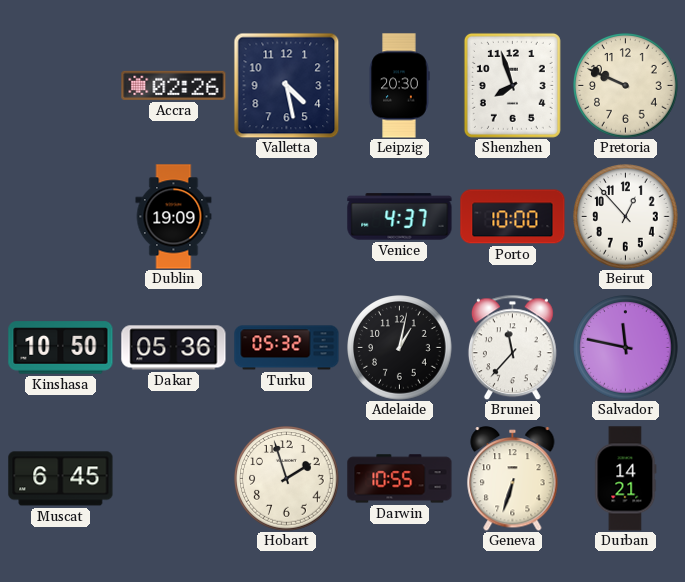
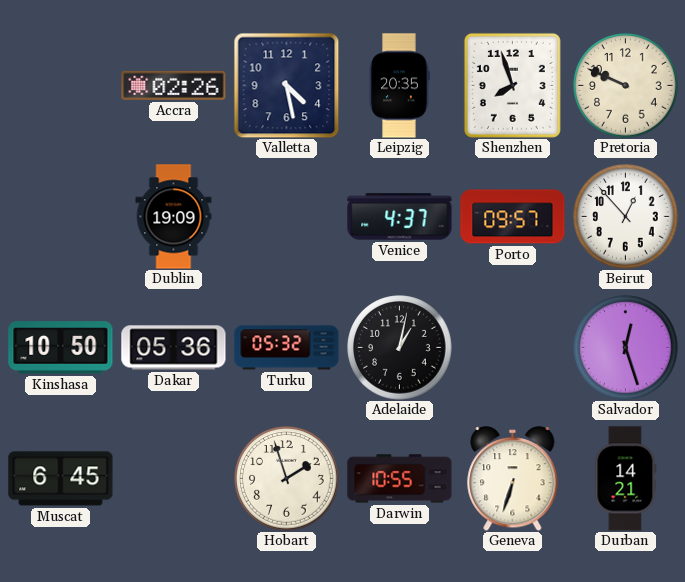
Leipzig: 20:30 -> 20:35 (399, 86)
Porto: 10:00 -> 09:57 (513, 217)
Brunei: 11:37 -> none (512, 347)
Salvador: 11:47 -> 12:27 (626, 348)
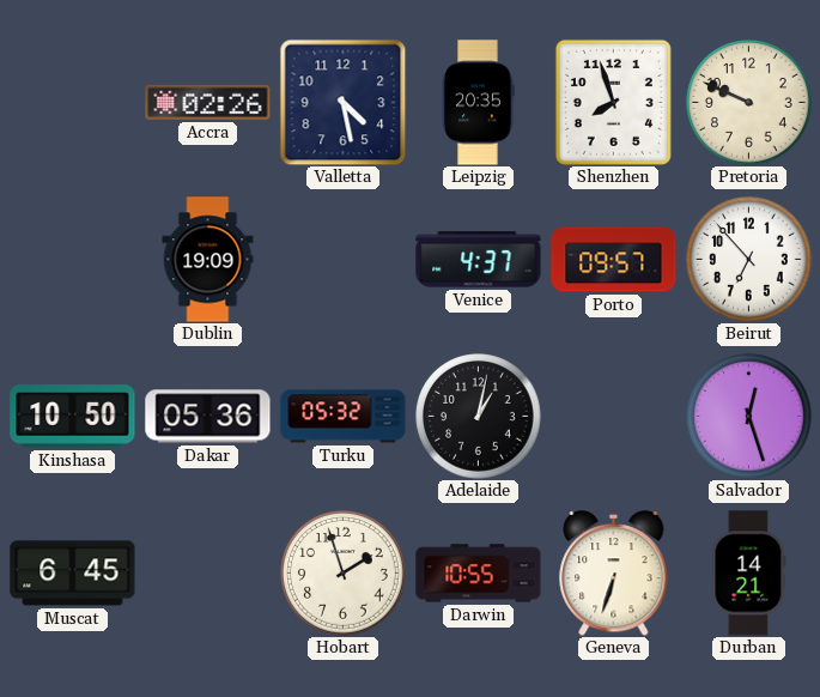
Beirut: 12:53 -> 6:53 (749, 260)
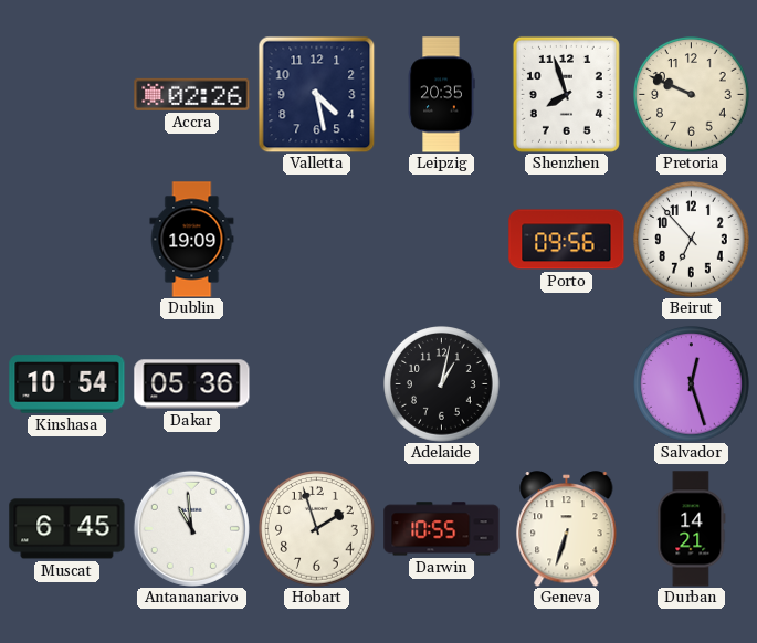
Venice: 4:37 -> none (479, 260)
Porto: 09:57 -> 09:56 (567, 240)
Kinshasa: 10:50 -> 10:54 (67, 384)
Turku: 05:32 -> none (344, 417)
Antananarivo: none -> 10:59 (191, 528)
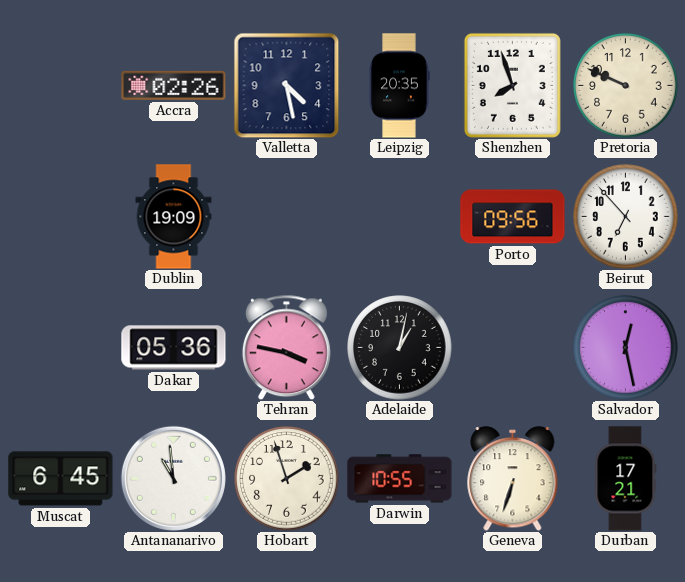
Kinshasa: 10:54 -> none (67, 384)
Tehran: none -> 3:47 (286, 347)
Salvador: 12:27 -> 12:28 (626, 348)
Durban: 14:21 -> 17:21 (626, 479)
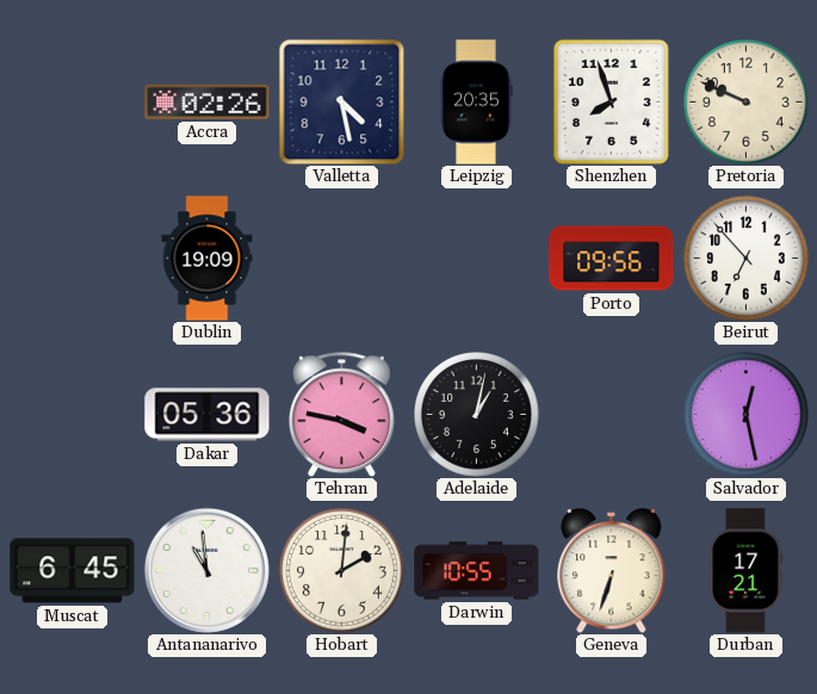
Hobart: 1:57 -> 2:01 (342, 571)
